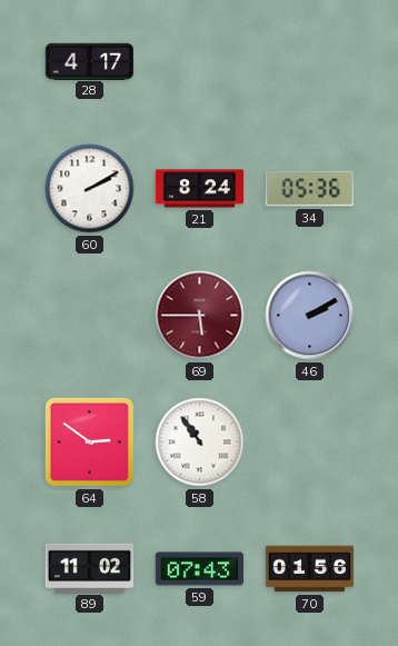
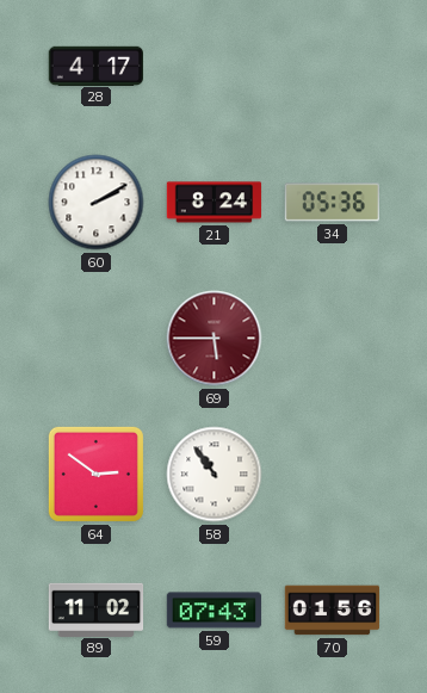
46: 2:10 -> none (310, 316)
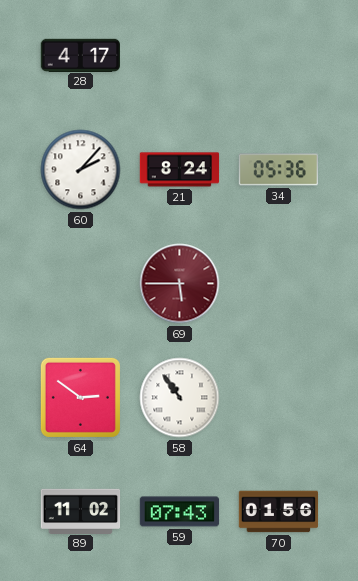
60: 2:10 -> 2:07 (81, 170)
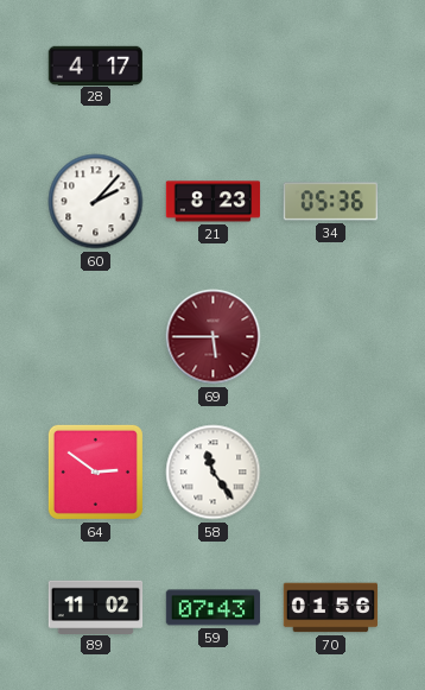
21: 8:24 -> 8:23 (214, 202)
58: 10:54 -> 11:24 (214, 473)
